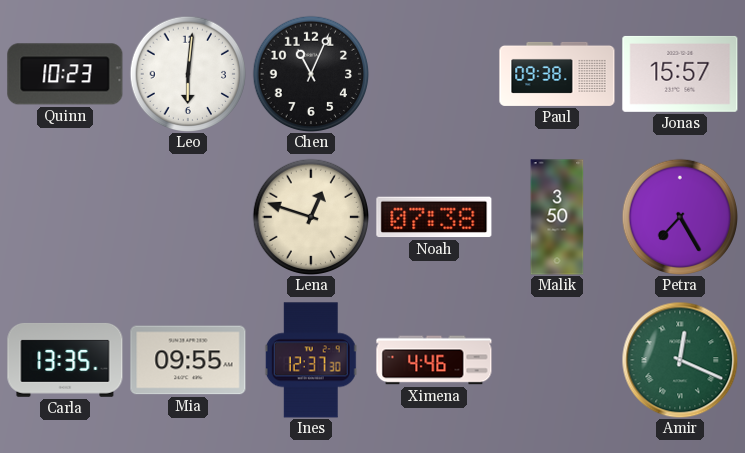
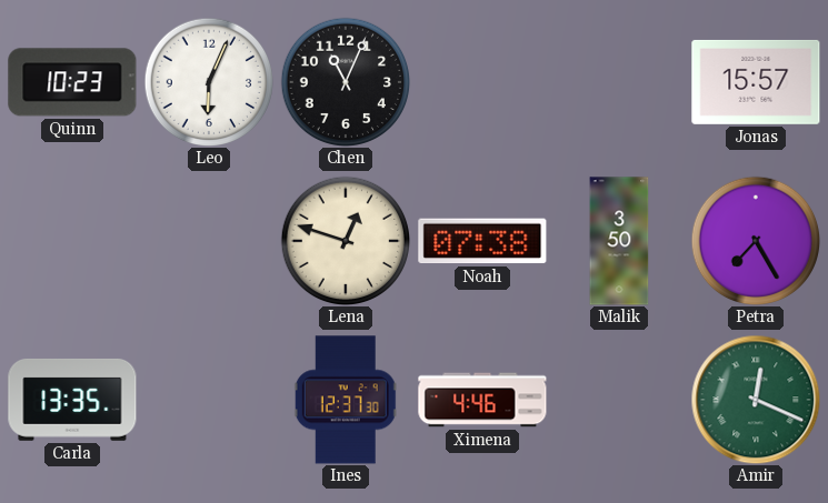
Leo: 6:01 -> 6:04 (209, 82)
Paul: 09:38 -> none (557, 74)
Mia: 09:55 -> none (188, 360)
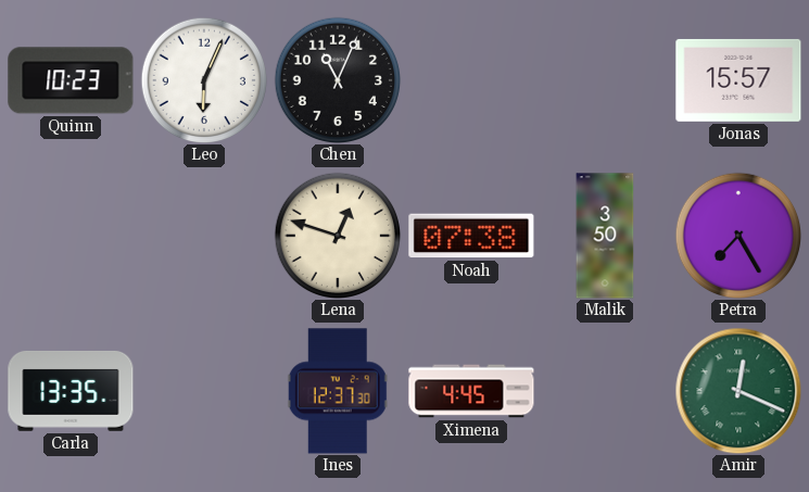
Ximena: 4:46 -> 4:45 (471, 391)
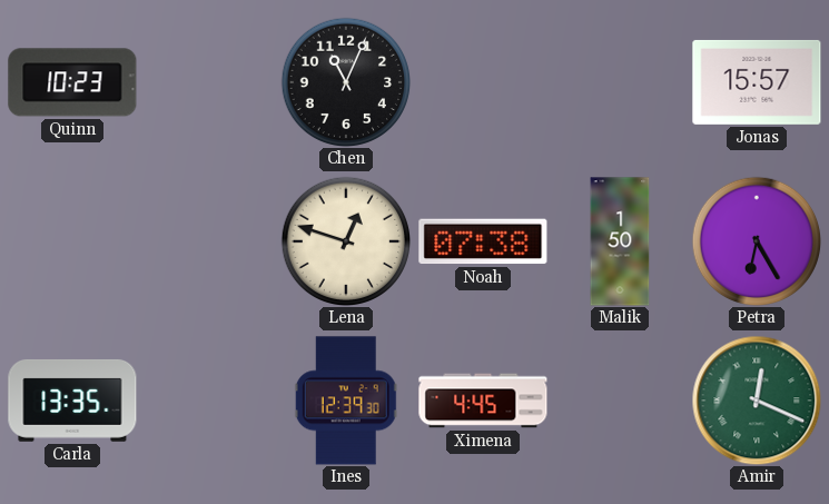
Leo: 6:04 -> none (204, 80)
Malik: 3:50 -> 1:50 (620, 241)
Petra: 7:25 -> 6:25 (757, 241)
Ines: 12:37 -> 12:39 (346, 401)
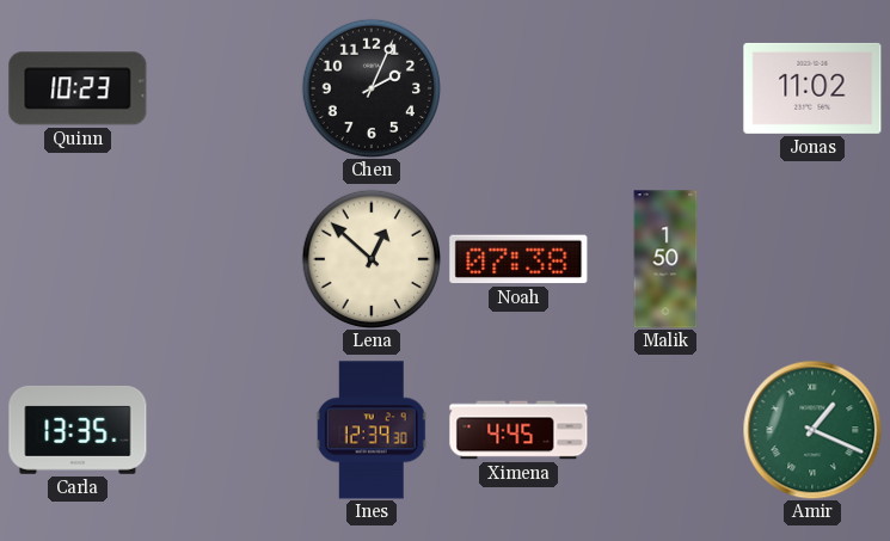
Chen: 11:04 -> 2:04 (372, 88)
Jonas: 15:57 -> 11:02 (812, 88)
Lena: 12:48 -> 12:52 (372, 259)
Petra: 6:25 -> none (757, 241)
Amir: 12:19 -> 1:19 (812, 430)
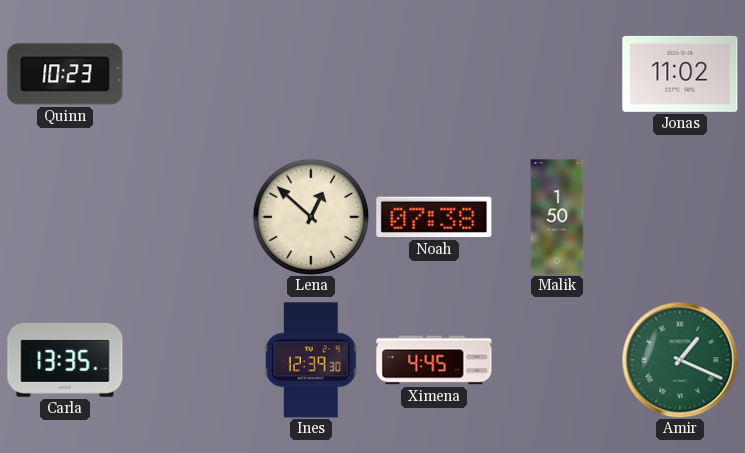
Chen: 2:04 -> none (372, 88)
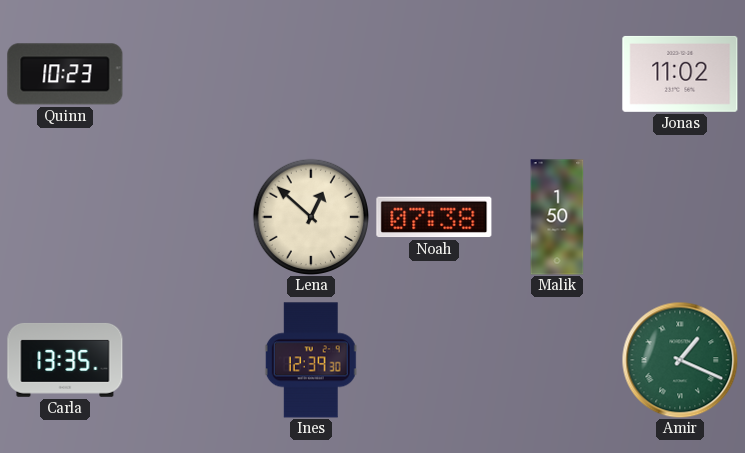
Ximena: 4:45 -> none (434, 360)
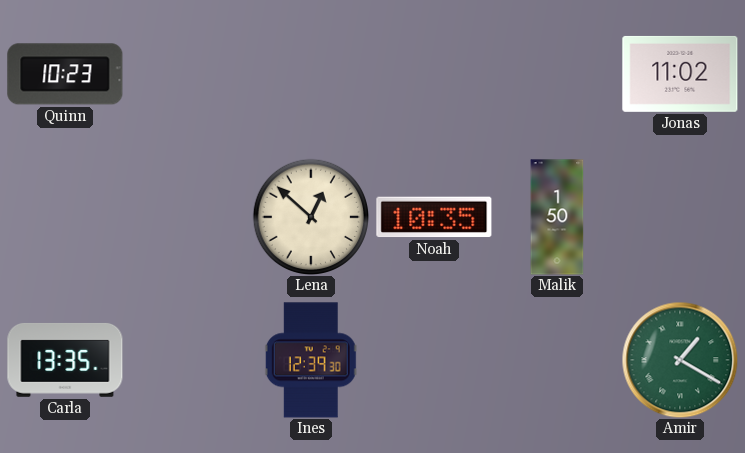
Noah: 07:38 -> 10:35 (434, 217)
Amir: 1:19 -> 1:20 (680, 360)
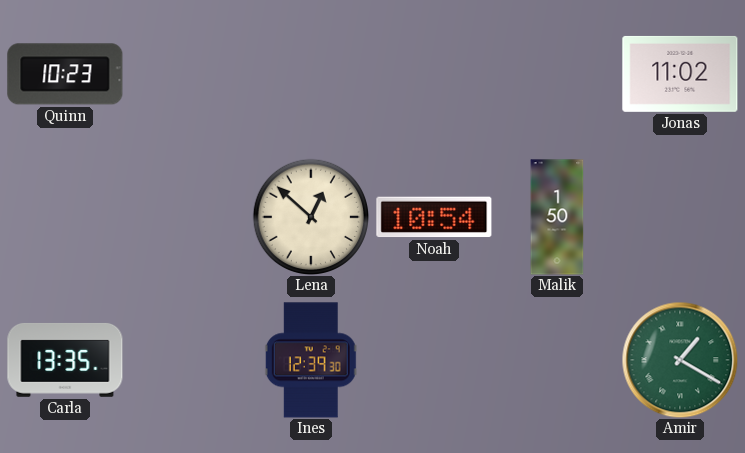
Noah: 10:35 -> 10:54 (434, 217)
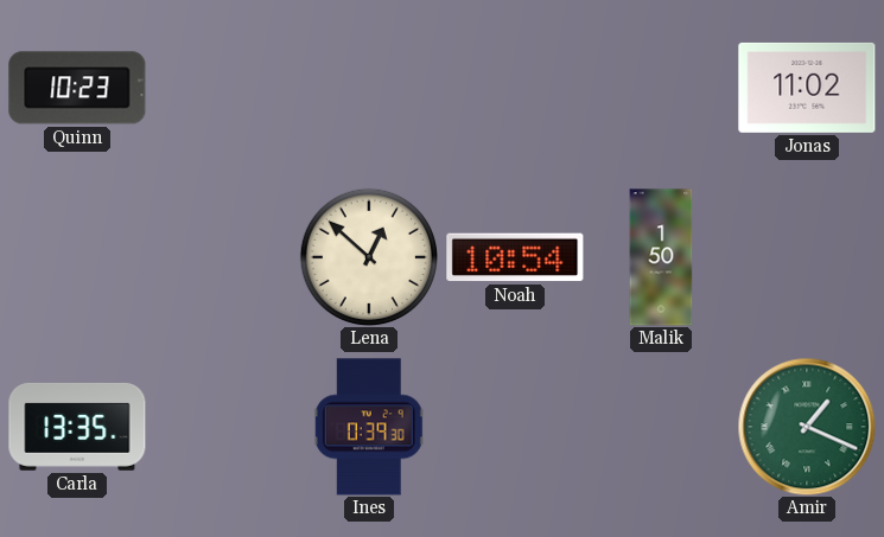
Ines: 12:39 -> 0:39 (369, 427)
Amir: 1:20 -> 1:19 (807, 427)
